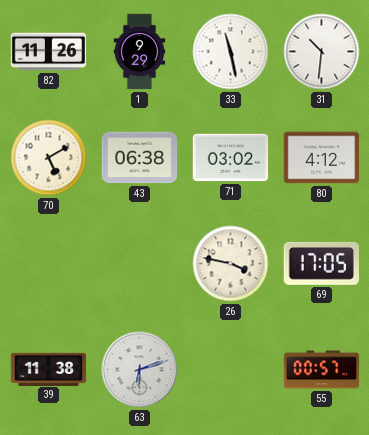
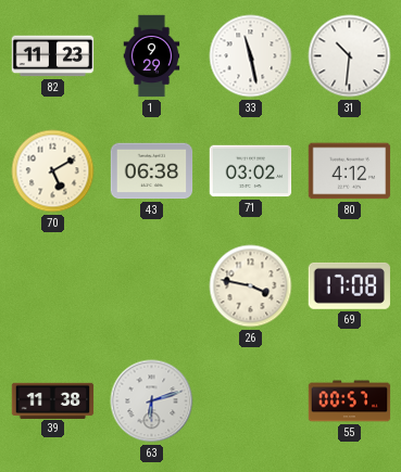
82: 11:26 -> 11:23 (53, 56)
69: 17:05 -> 17:08 (349, 285)
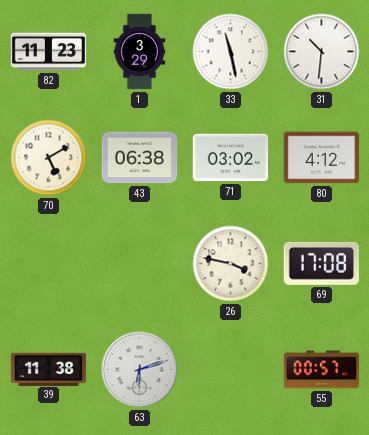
1: 9:29 -> 3:29 (140, 52)
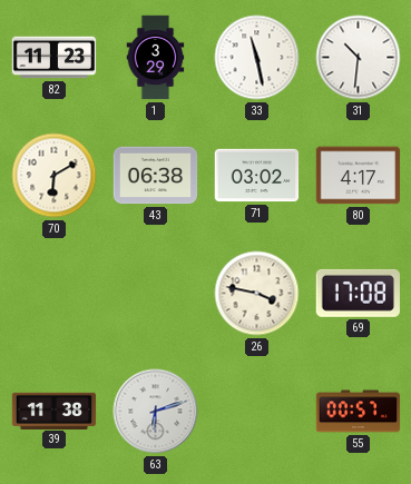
70: 5:10 -> 6:10 (55, 176)
80: 4:12 -> 4:17 (359, 176)
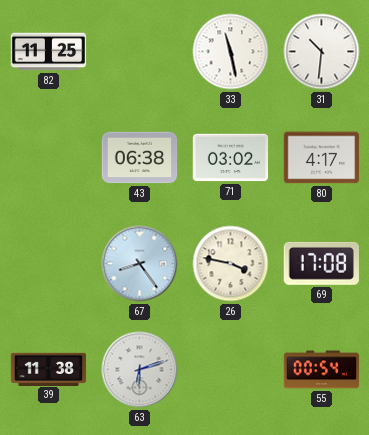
82: 11:23 -> 11:25 (49, 52)
1: 3:29 -> none (156, 58)
70: 6:10 -> none (55, 176)
67: none -> 8:24 (140, 264)
55: 00:57 -> 00:54 (322, 370)
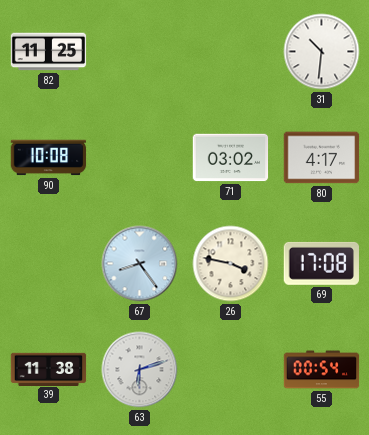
33: 11:28 -> none (231, 52)
90: none -> 10:08 (49, 158)
43: 06:38 -> none (140, 158)
